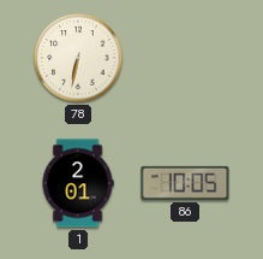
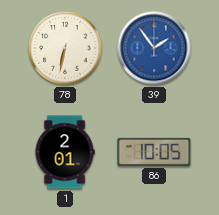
39: none -> 1:54 (154, 48)
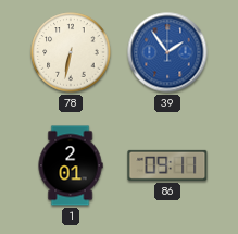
86: 10:05 -> 09:11 (167, 165)
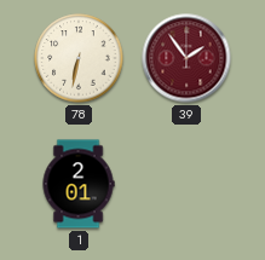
39 dial: blue -> burgundy (186, 58)
86: 09:11 -> none (167, 165)
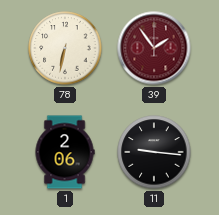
1: 2:01 -> 2:06 (65, 152)
11: none -> 9:16 (154, 152)
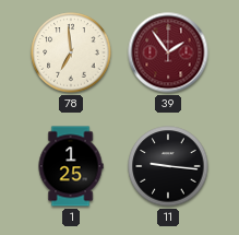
78: 6:32 -> 6:59 (71, 52)
1: 2:06 -> 1:25 (71, 166)
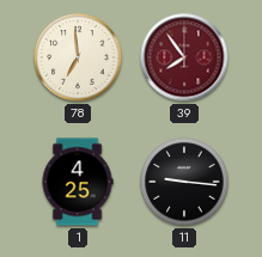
39: 1:54 -> 7:54 (184, 57)
1: 1:25 -> 4:25 (78, 182)
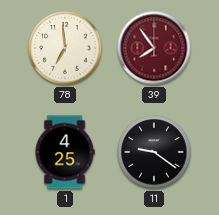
11: 9:16 -> 9:21 (154, 152)
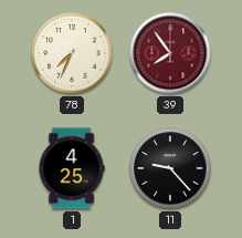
78: 6:59 -> 7:34 (72, 53)
11: 9:21 -> 9:23 (170, 168)
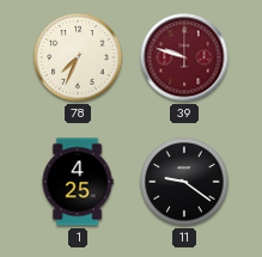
39: 7:54 -> 9:48 (184, 57)
11: 9:23 -> 9:21 (184, 182)
